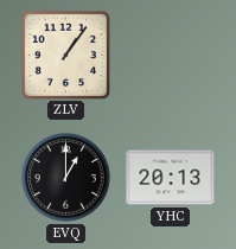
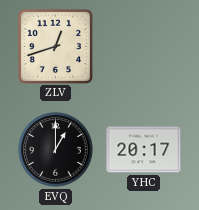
ZLV: 1:06 -> 12:42 (55, 46)
YHC: 20:13 -> 20:17 (144, 150)
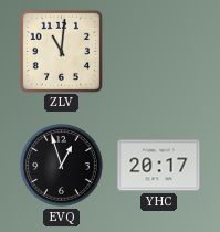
ZLV: 12:42 -> 11:01 (61, 51)
EVQ: 1:00 -> 12:57 (62, 166)
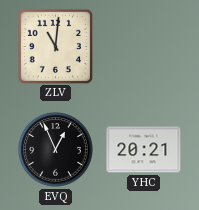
EVQ: 12:57 -> 12:56 (56, 150)
YHC: 20:17 -> 20:21 (144, 150)
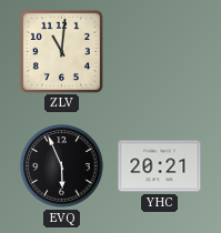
EVQ: 12:56 -> 5:56 (62, 166)
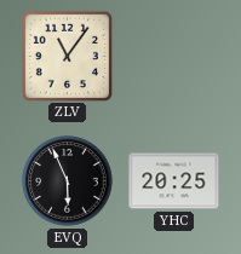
ZLV: 11:01 -> 11:06 (67, 56)
YHC: 20:21 -> 20:25 (174, 181)
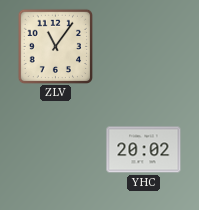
EVQ: 5:56 -> none (68, 181)
YHC: 20:25 -> 20:02 (144, 150)
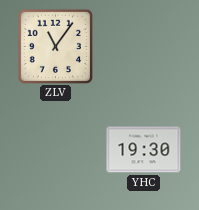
YHC: 20:02 -> 19:30 (144, 150)
